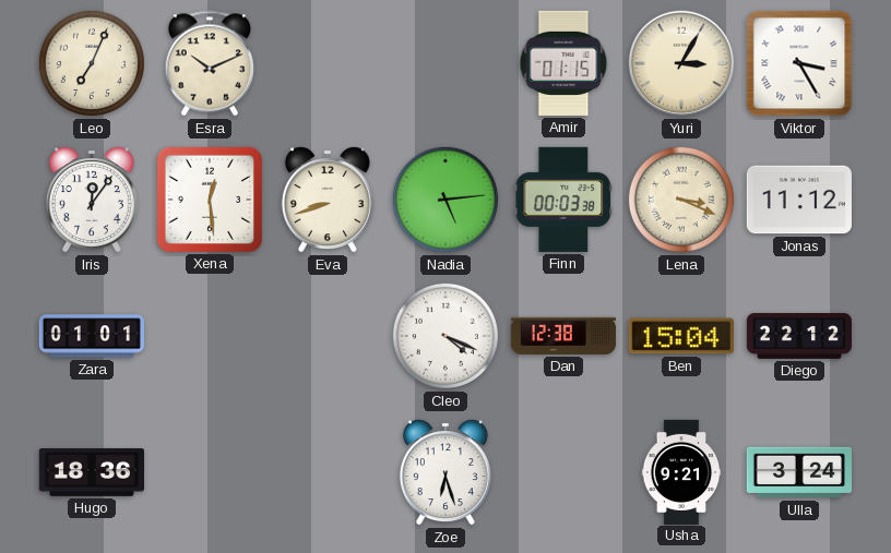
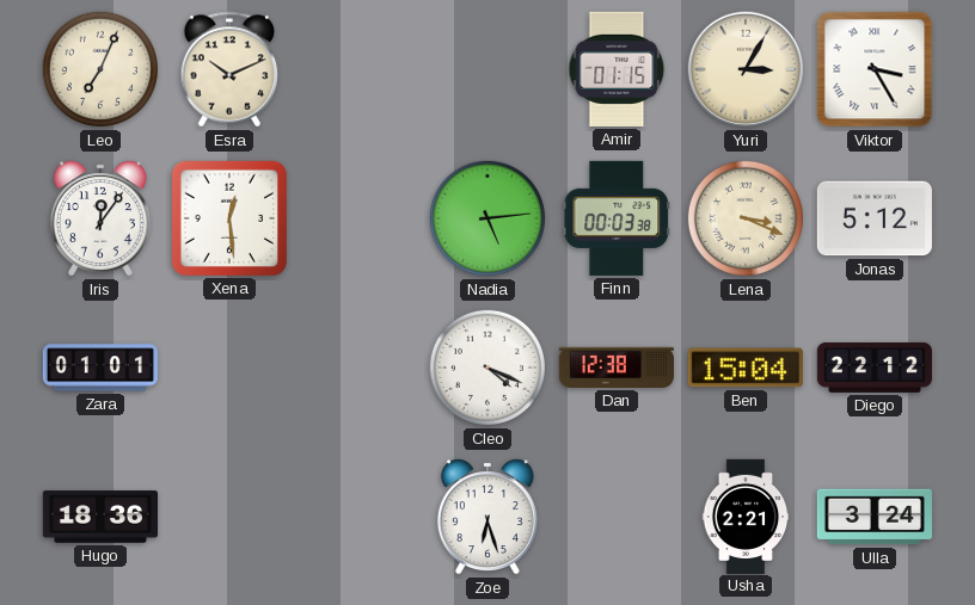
Eva: 8:42 -> none (328, 200)
Jonas: 11:12 -> 5:12 (875, 218)
Usha: 9:21 -> 2:21 (746, 516)
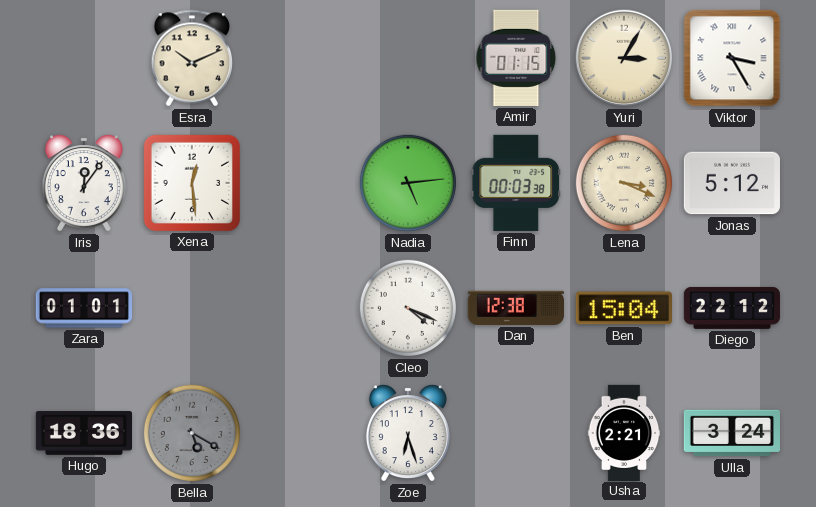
Leo: 7:04 -> none (100, 69)
Bella: none -> 5:20 (192, 433)
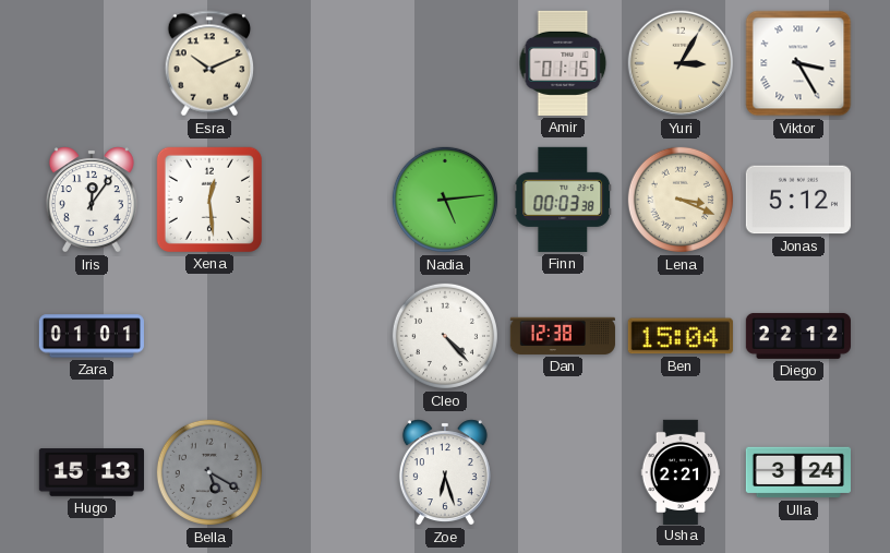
Cleo: 4:19 -> 4:23 (445, 336)
Hugo: 18:36 -> 15:13 (91, 472)
